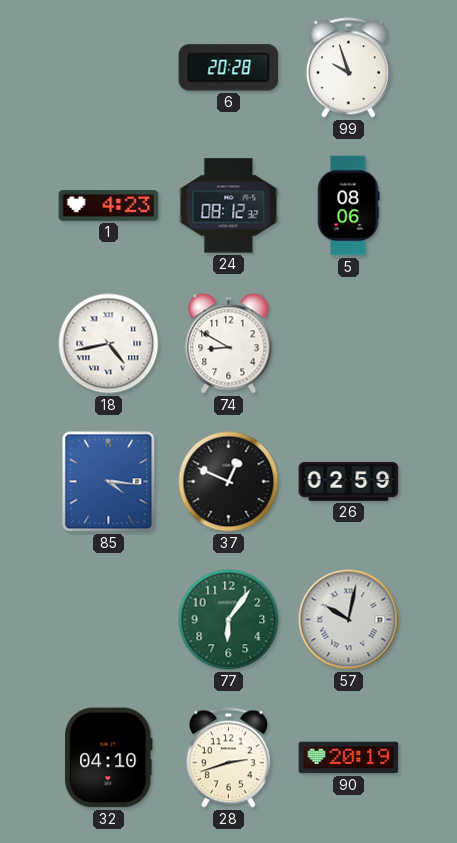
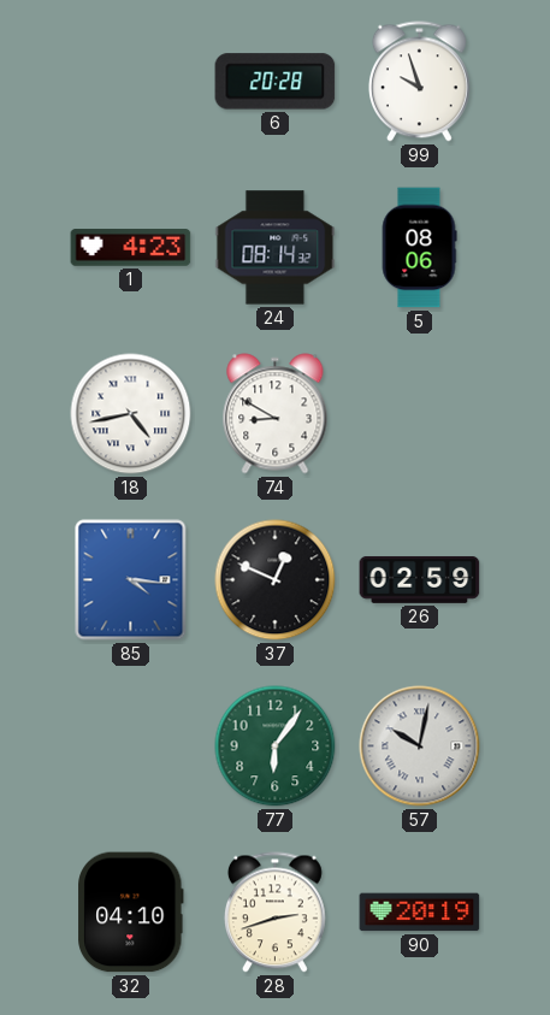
24: 08:12 -> 08:14 (276, 248)
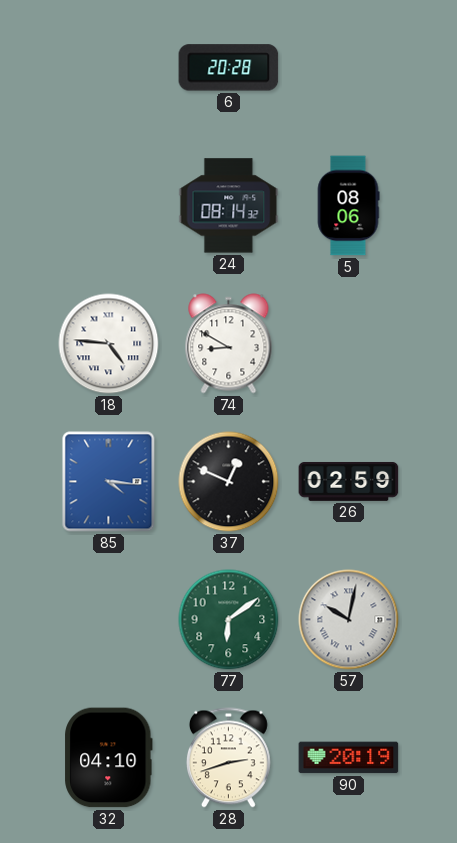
99: 9:57 -> none (419, 82)
1: 4:23 -> none (131, 248)
18: 4:43 -> 4:46 (109, 344)
77: 6:06 -> 6:09 (229, 620)
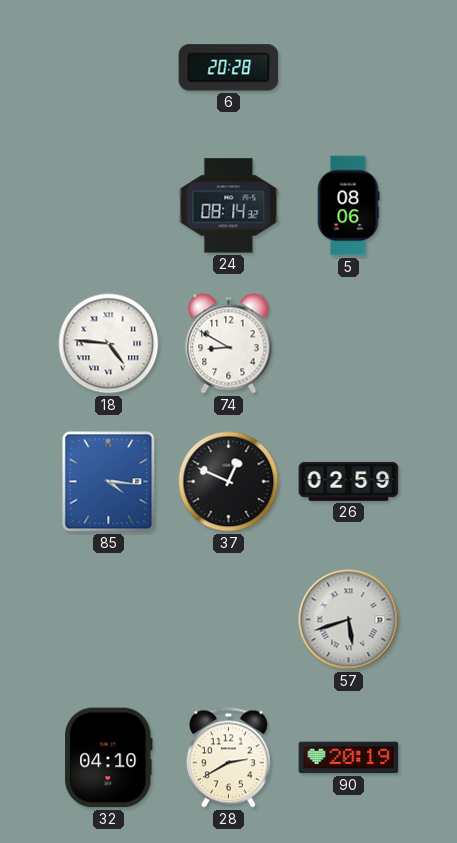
77: 6:09 -> none (229, 620)
57: 10:02 -> 5:42 (349, 620)
28: 2:42 -> 2:40 (228, 758)
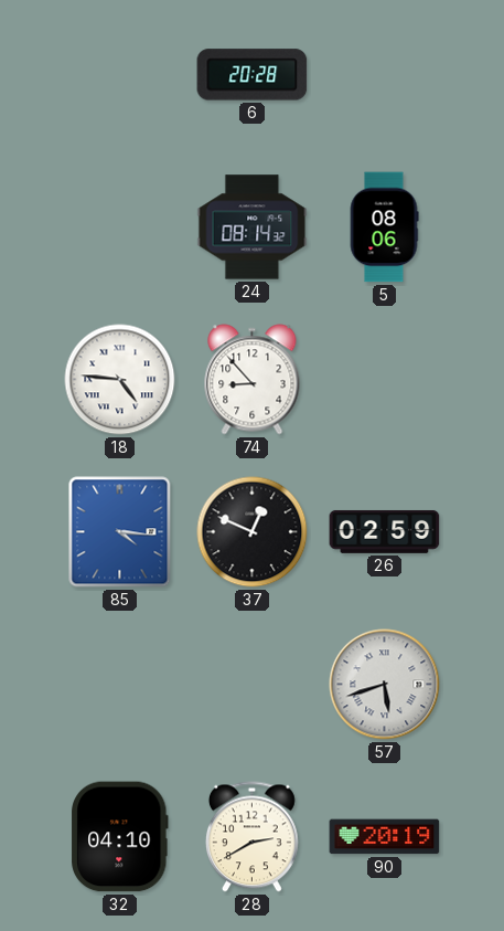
74: 8:50 -> 8:53 (253, 380)
